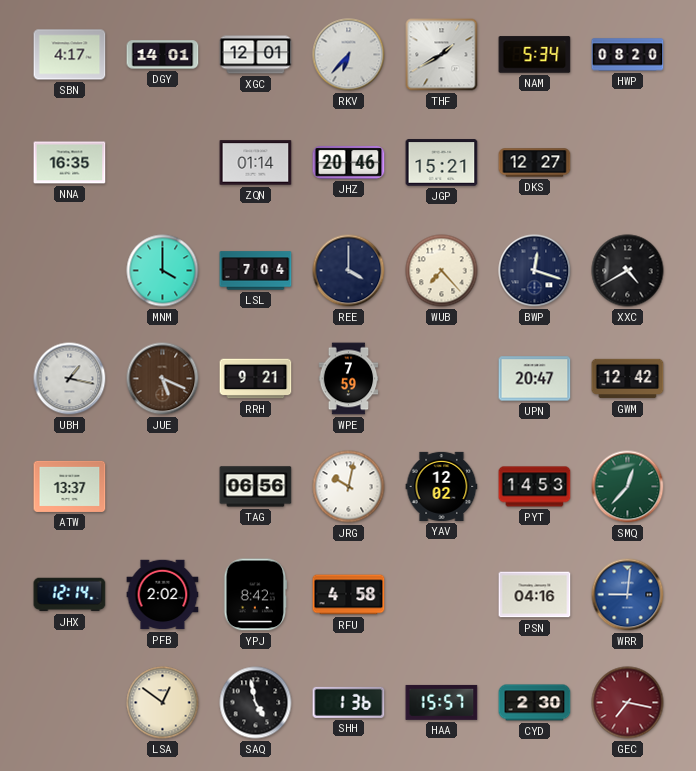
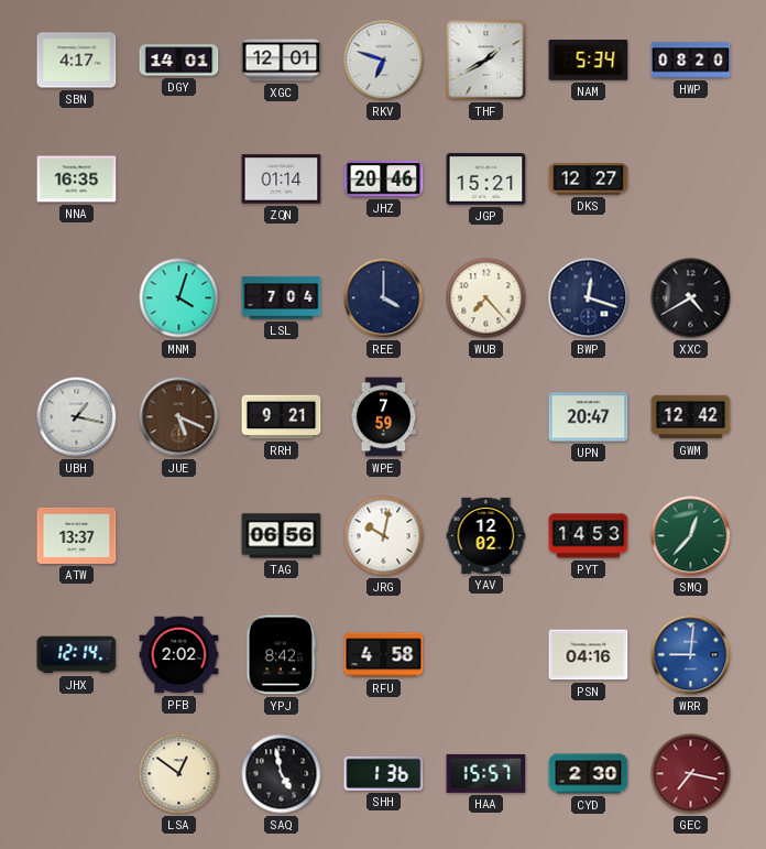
RKV: 6:37 -> 6:48 (384, 61)
MNM: 4:00 -> 4:03 (179, 298)
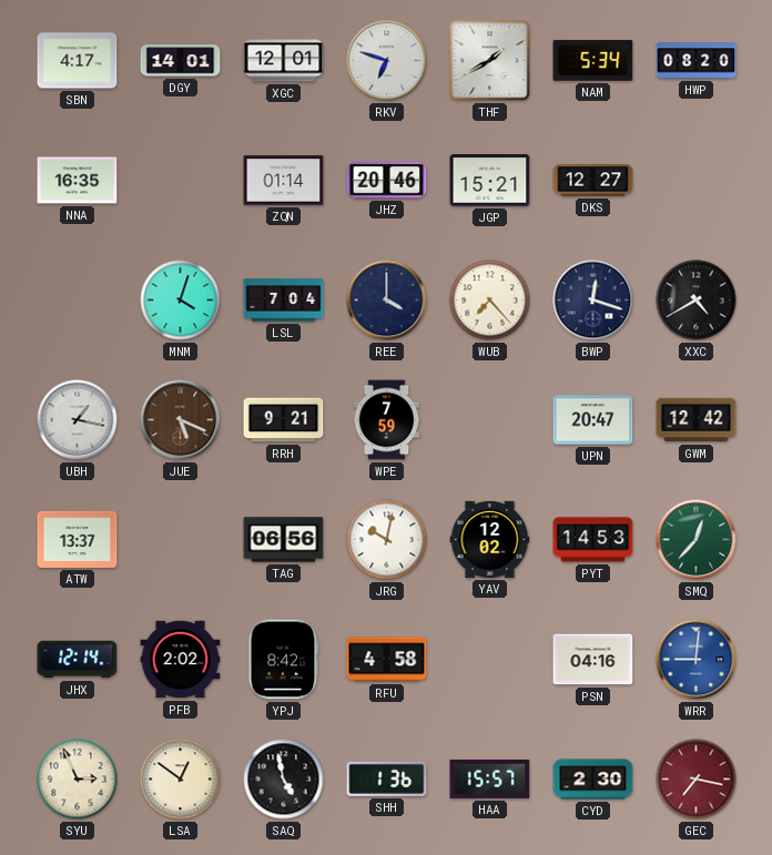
SYU: none -> 2:56 (78, 780)
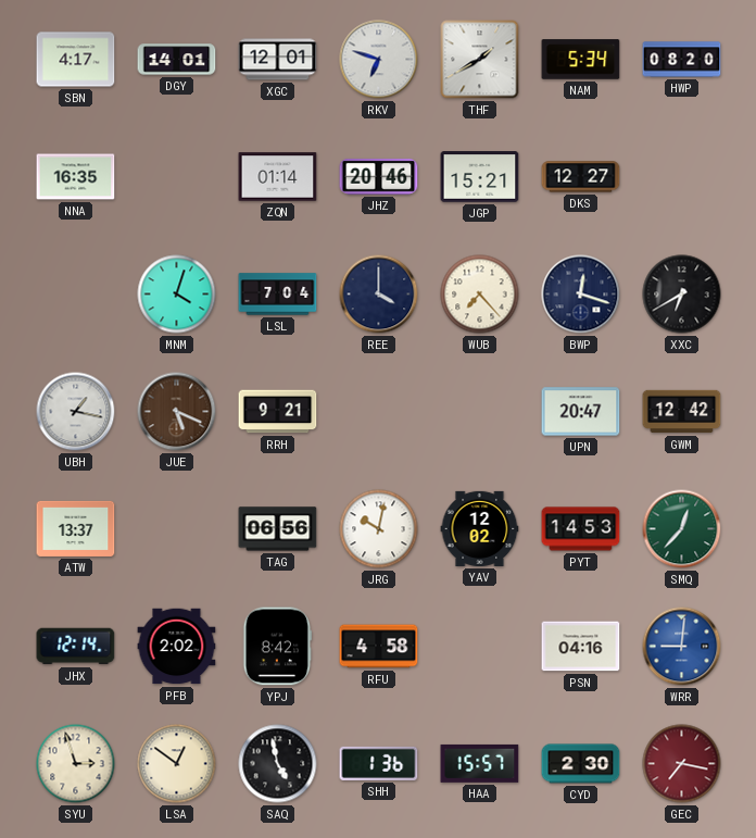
XXC: 4:40 -> 6:40 (682, 295)
WPE: 7:59 -> none (387, 420)
SYU: 2:56 -> 2:57 (76, 764)
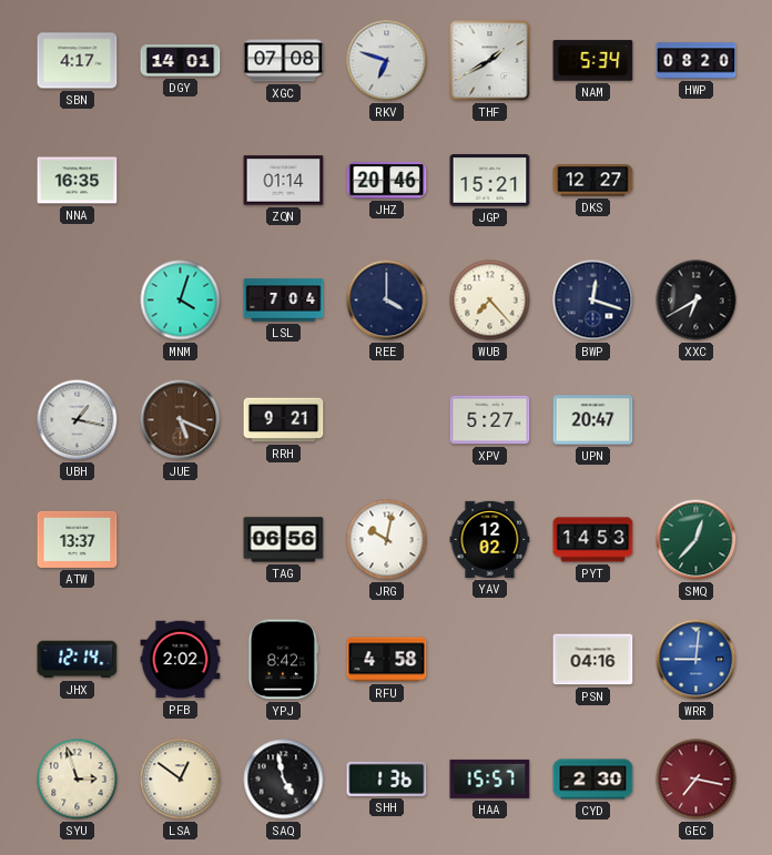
XGC: 12:01 -> 07:08 (284, 61)
XPV: none -> 5:27 (490, 420)
GWM: 12:42 -> none (682, 412)
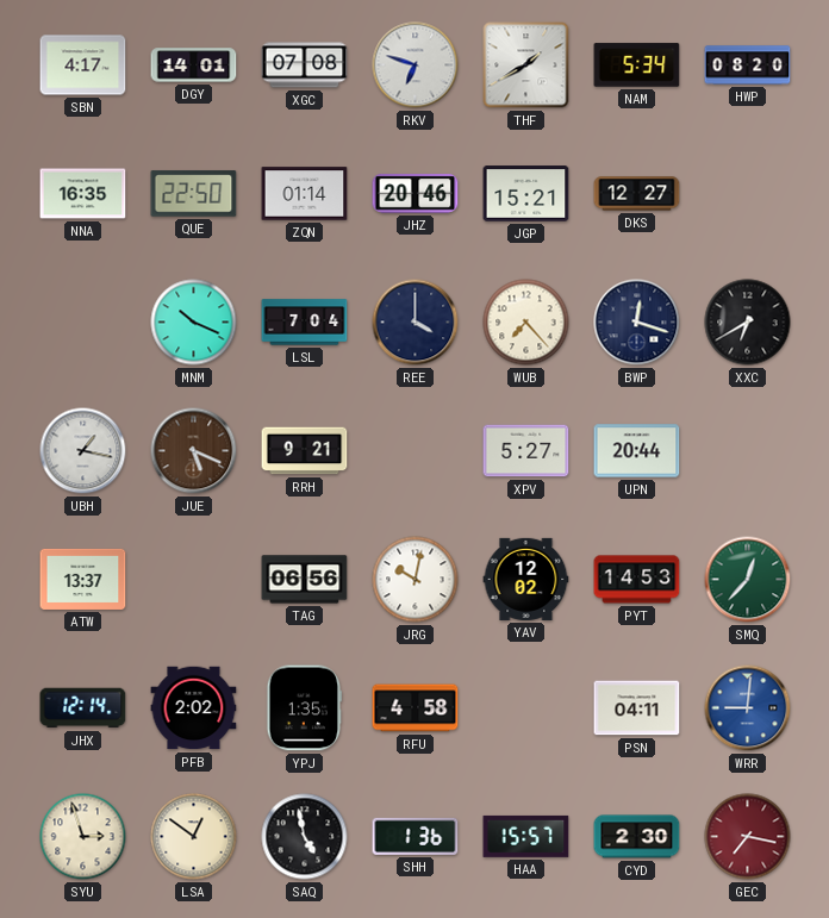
QUE: none -> 22:50 (194, 194)
MNM: 4:03 -> 10:19 (194, 323)
UPN: 20:47 -> 20:44 (637, 451)
YPJ: 8:42 -> 1:35 (305, 708)
PSN: 04:16 -> 04:11 (637, 708)
